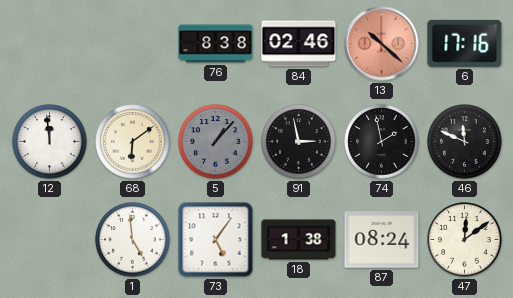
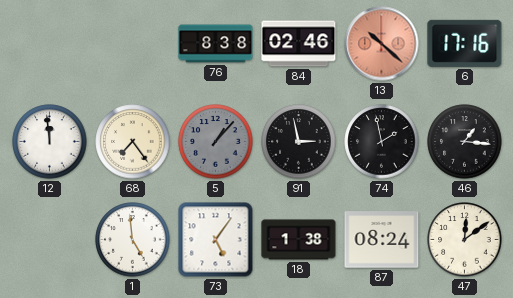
68: 6:09 -> 7:24 (133, 142)
46: 11:49 -> 1:16 (465, 142)
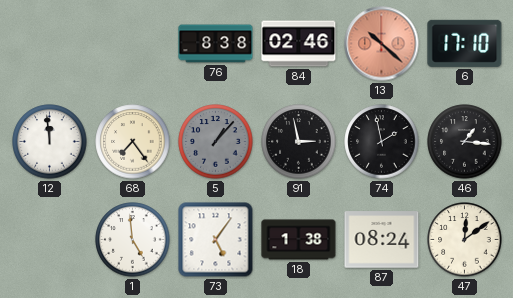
6: 17:16 -> 17:10 (465, 43)
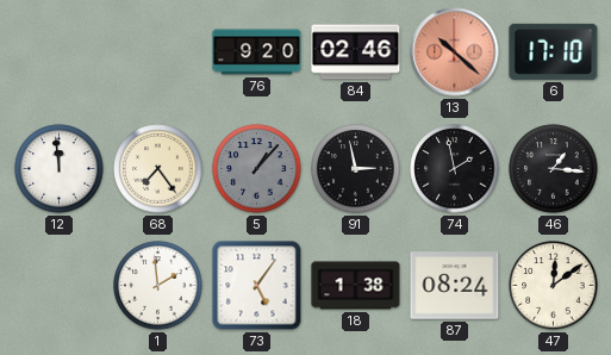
76: 8:38 -> 9:20 (257, 52)
1: 4:59 -> 1:59 (158, 286)
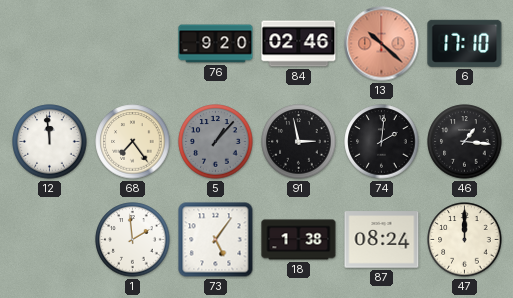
74: 1:58 -> 2:01 (382, 142)
47: 12:09 -> 12:00 (465, 240)
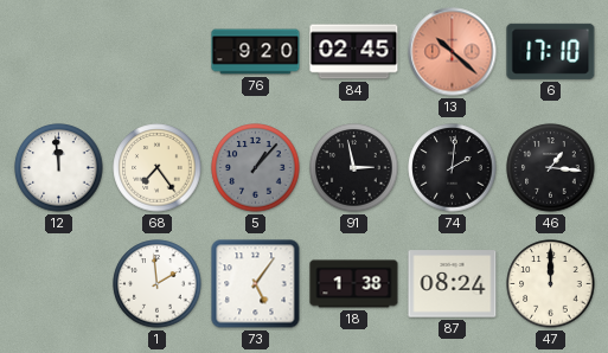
84: 02:46 -> 02:45 (354, 52)
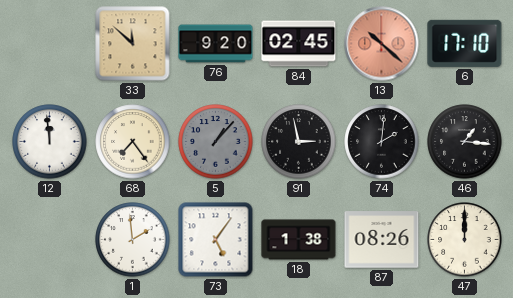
33: none -> 11:52 (133, 44)
87: 08:24 -> 08:26 (382, 240)
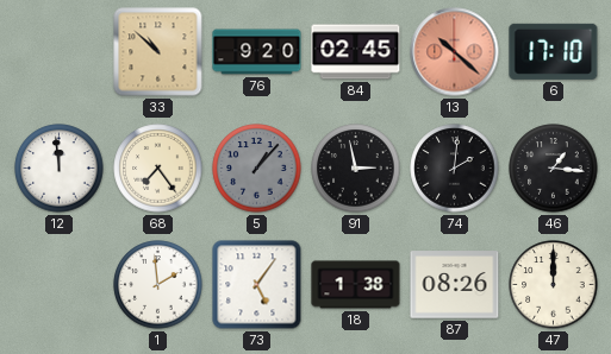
33: 11:52 -> 10:52 (158, 52)
